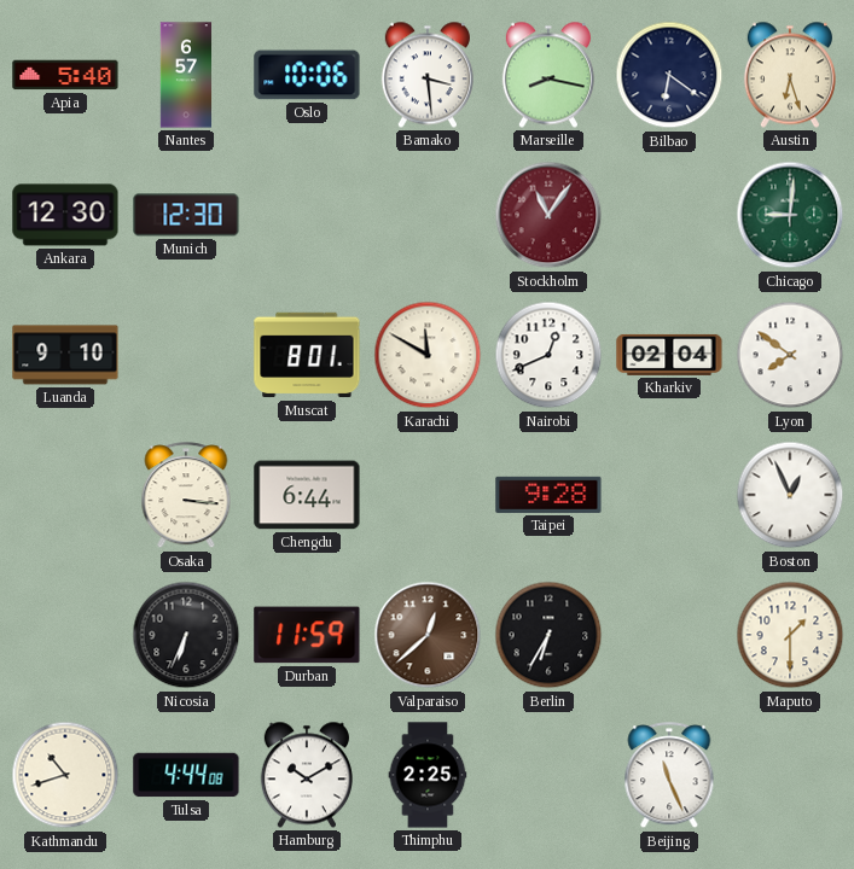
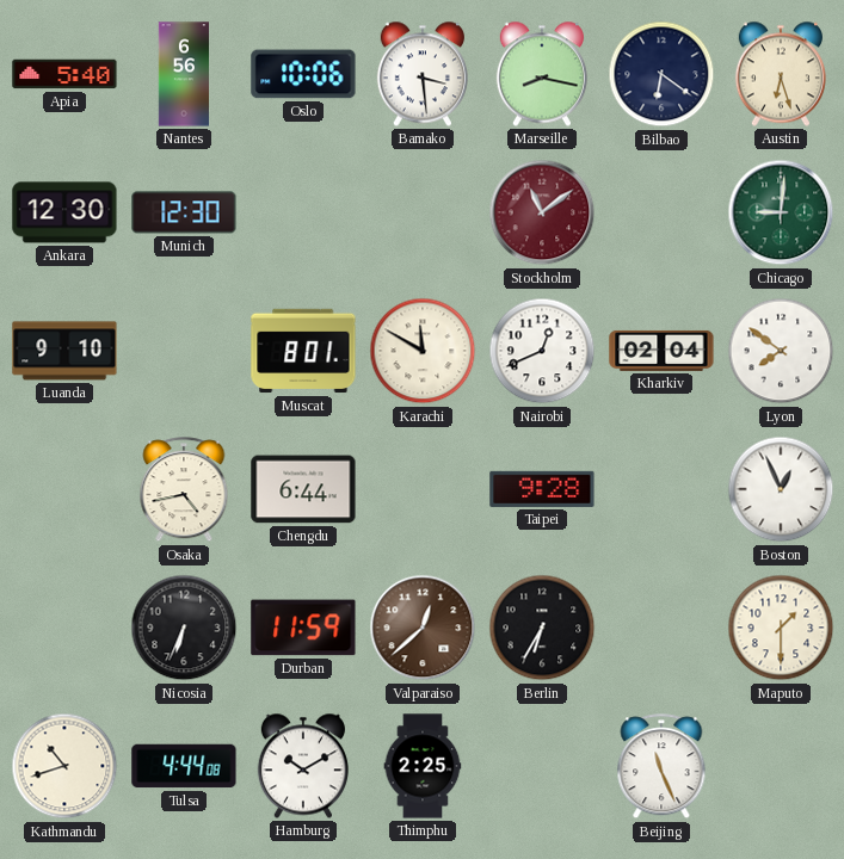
Nantes: 6:57 -> 6:56 (183, 74)
Stockholm: 11:06 -> 11:09 (542, 212)
Osaka: 3:16 -> 4:43 (184, 490)
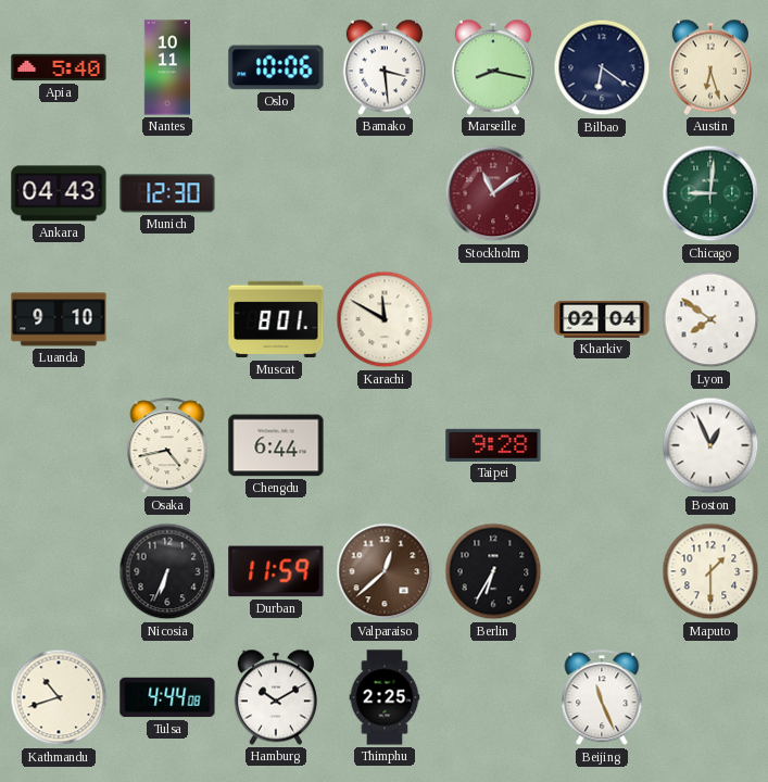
Nantes: 6:56 -> 10:11 (166, 67)
Ankara: 12:30 -> 04:43 (59, 193)
Nairobi: 12:41 -> none (542, 351)
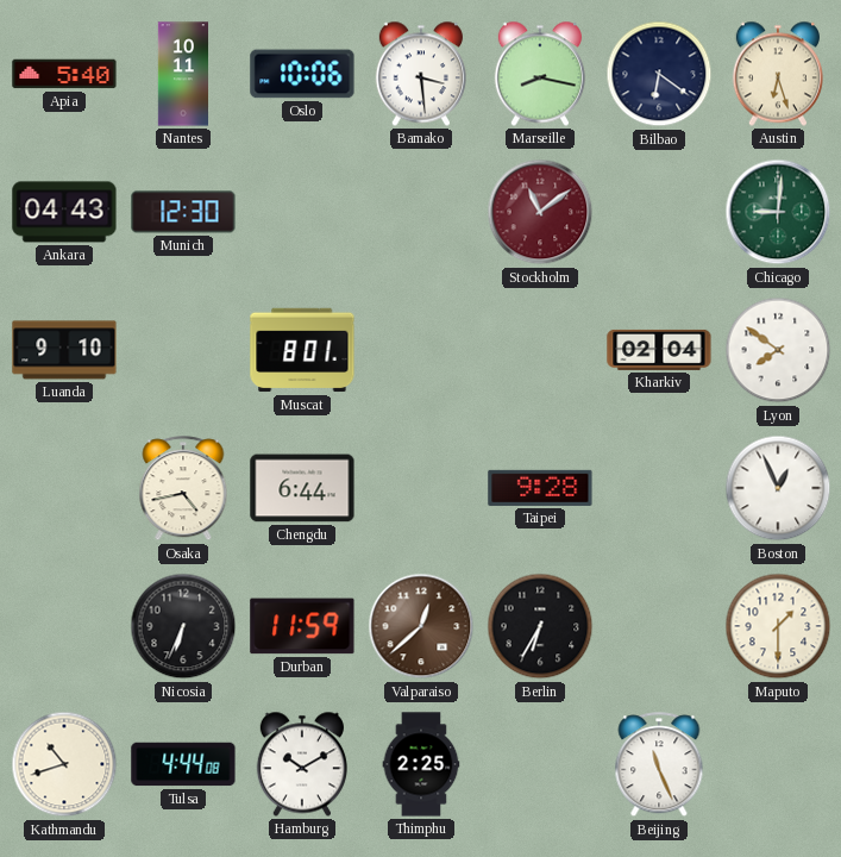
Karachi: 11:50 -> none (385, 319)
